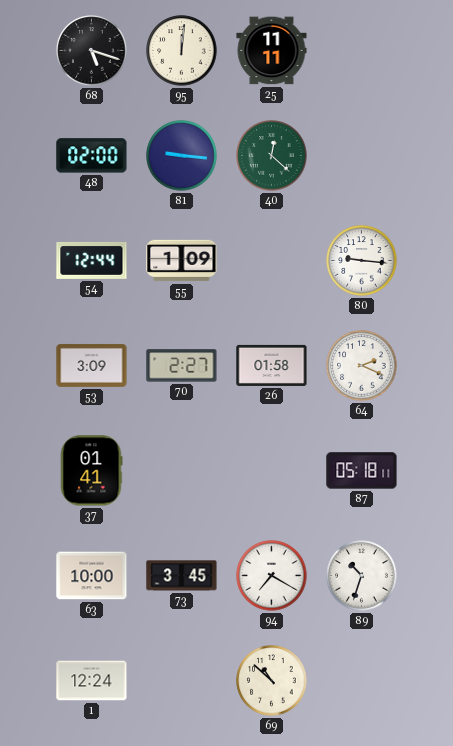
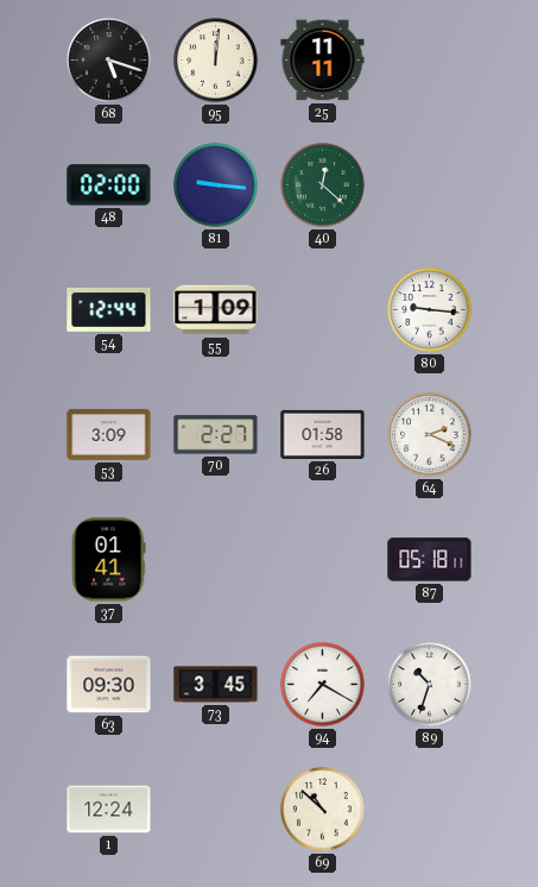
63: 10:00 -> 09:30 (109, 685)
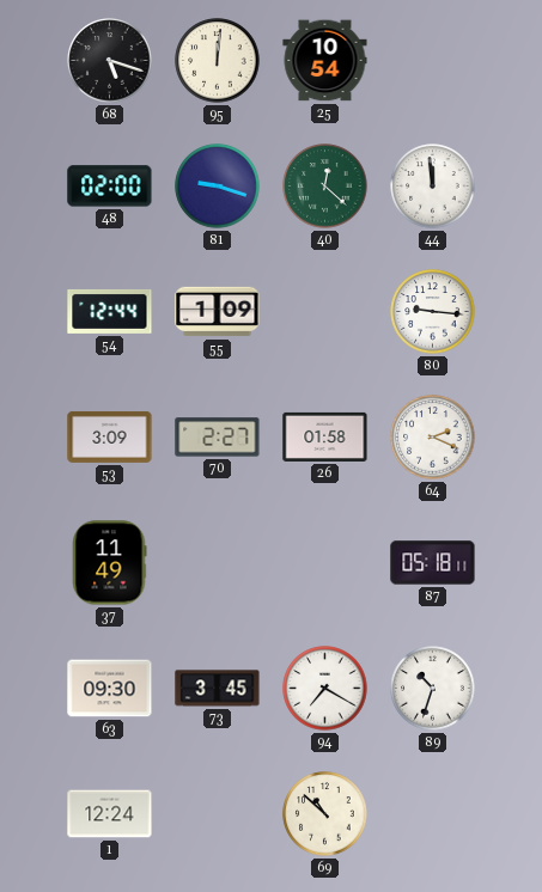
25: 11:11 -> 10:54 (325, 61)
81: 9:16 -> 9:18 (218, 187)
44: none -> 11:59 (433, 187)
37: 01:41 -> 11:49 (109, 563)
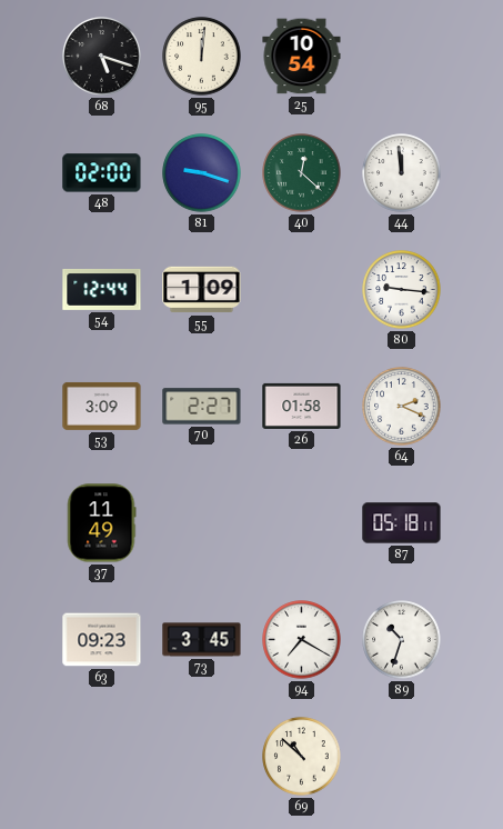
63: 09:30 -> 09:23 (102, 640)
1: 12:24 -> none (110, 814)
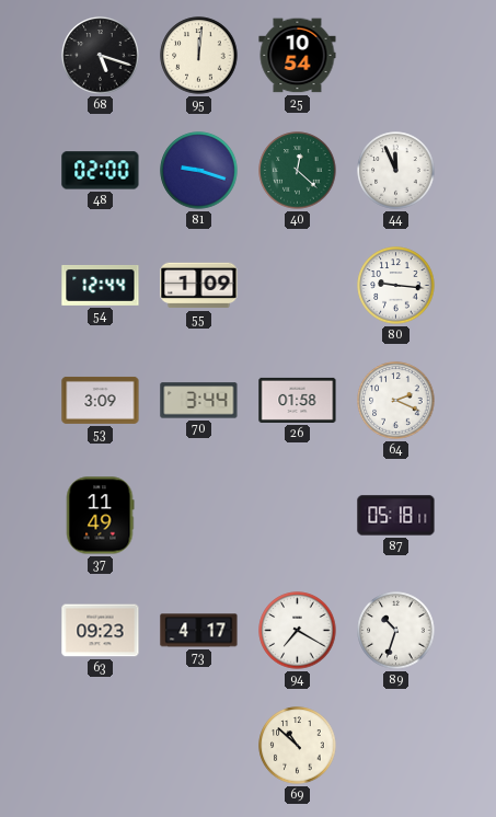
44: 11:59 -> 11:56 (396, 171)
70: 2:27 -> 3:44 (199, 401)
73: 3:45 -> 4:17 (199, 631)
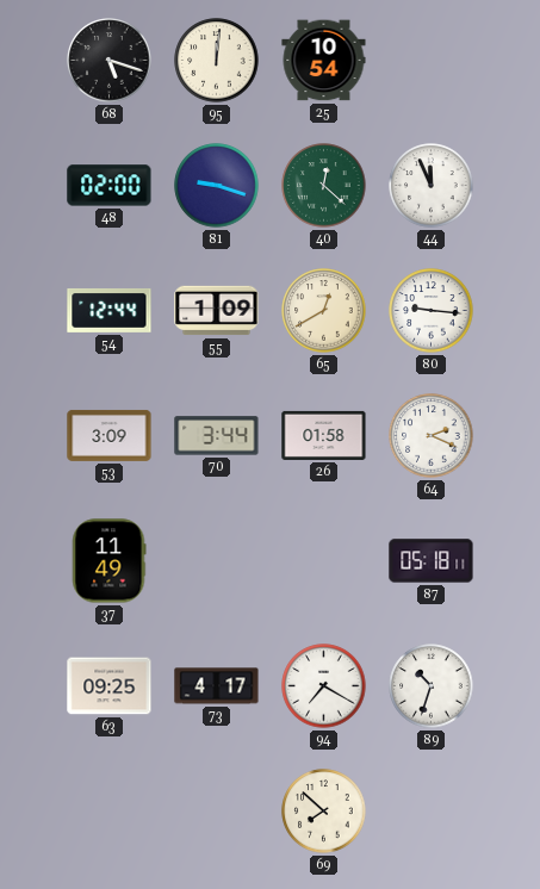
65: none -> 12:40 (324, 311)
63: 09:23 -> 09:25 (110, 686)
69: 10:52 -> 7:52 (324, 812)
